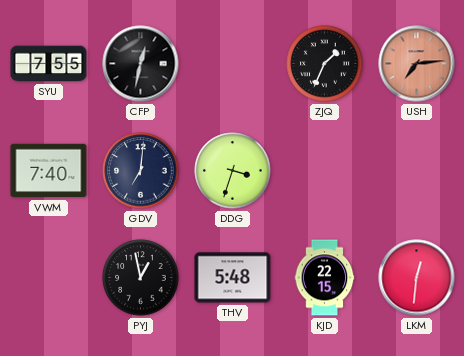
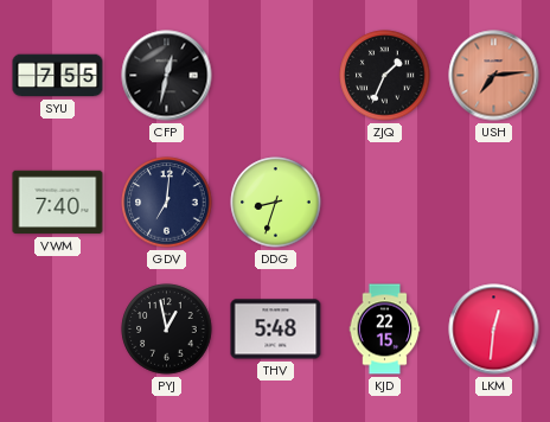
DDG: 3:33 -> 8:33 (276, 203)
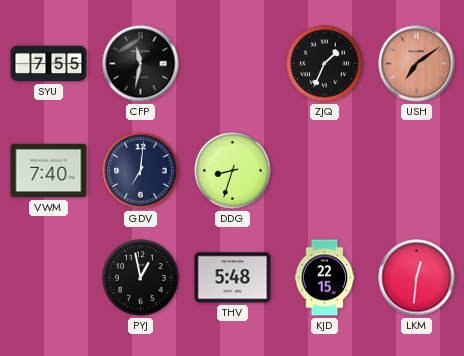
CFP: 12:32 -> 11:32 (141, 64)
USH: 7:14 -> 7:09 (417, 64)
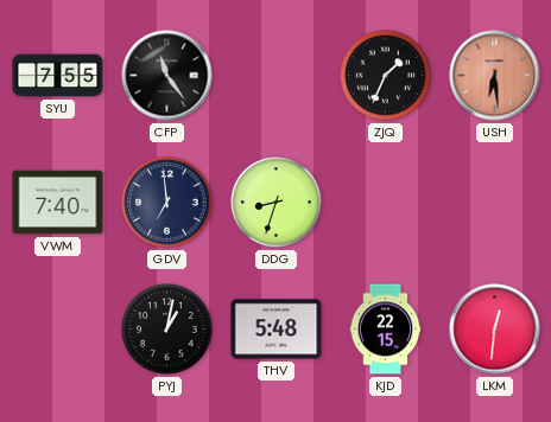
CFP: 11:32 -> 11:24 (167, 76)
USH: 7:09 -> 6:29 (495, 76)
GDV: 7:01 -> 6:59 (167, 203)
PYJ: 12:58 -> 1:02 (167, 330)
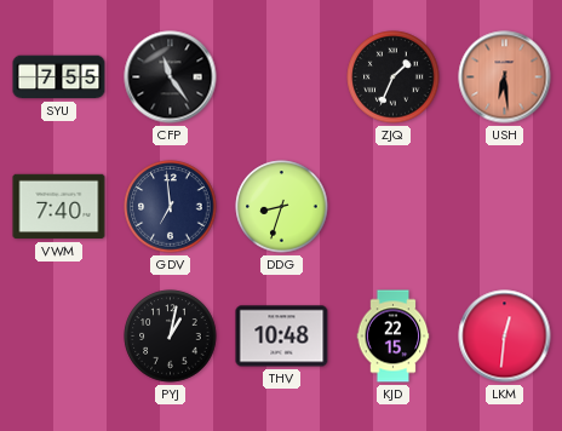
THV: 5:48 -> 10:48 (282, 337)
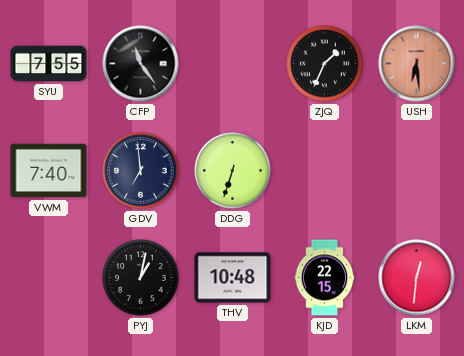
DDG: 8:33 -> 6:33 (233, 171)
